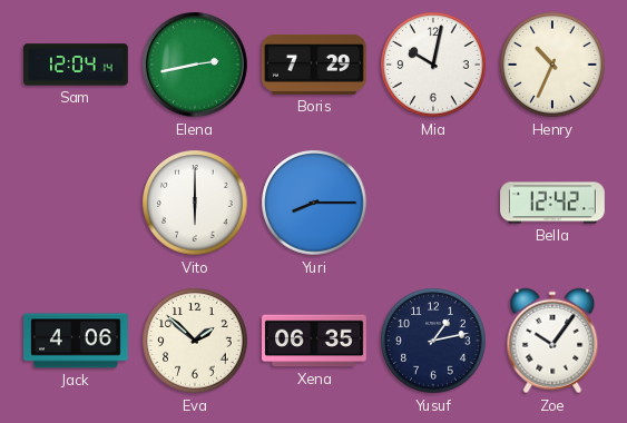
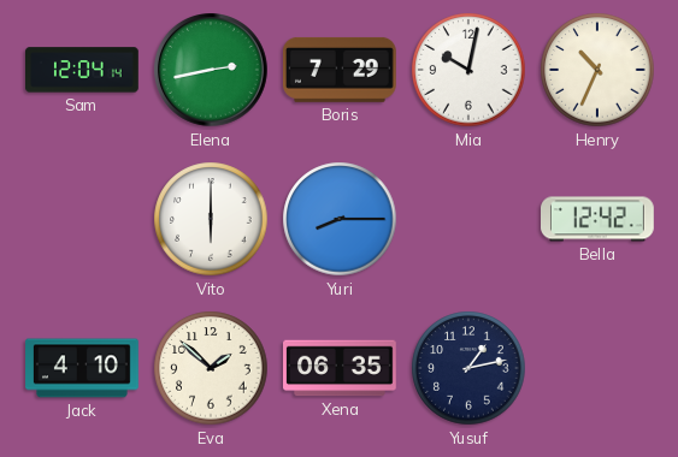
Jack: 4:06 -> 4:10 (83, 368)
Zoe: 10:06 -> none (552, 341)
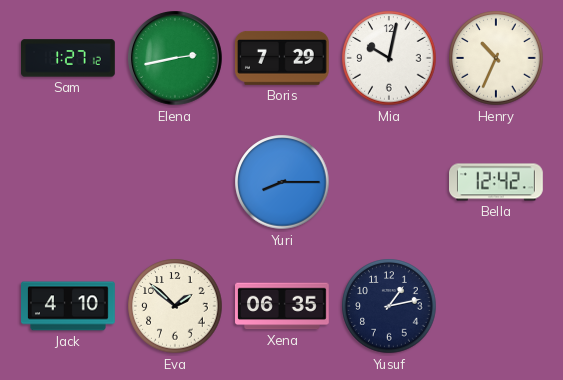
Sam: 12:04 -> 1:27 (69, 58)
Vito: 6:00 -> none (211, 219)
